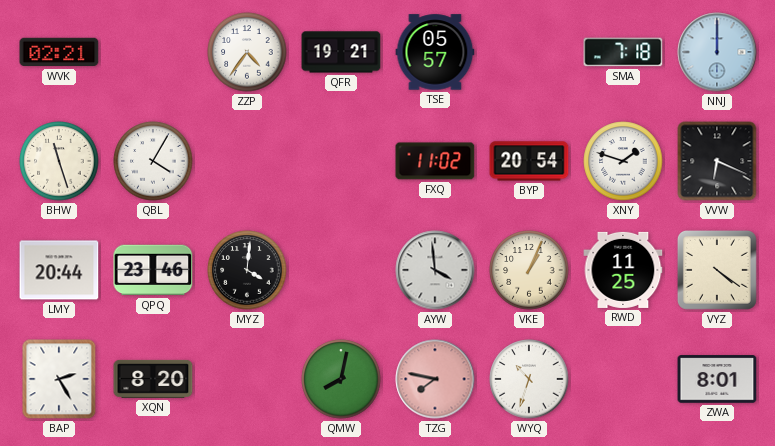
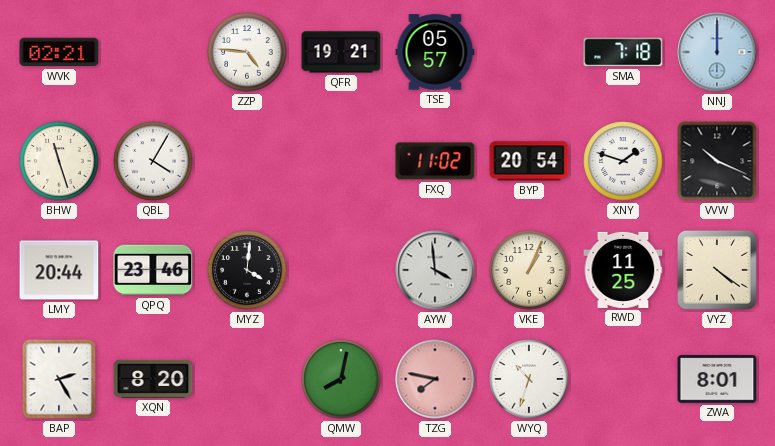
ZZP: 4:36 -> 4:46 (247, 52)
VVW: 6:19 -> 10:19 (717, 161)
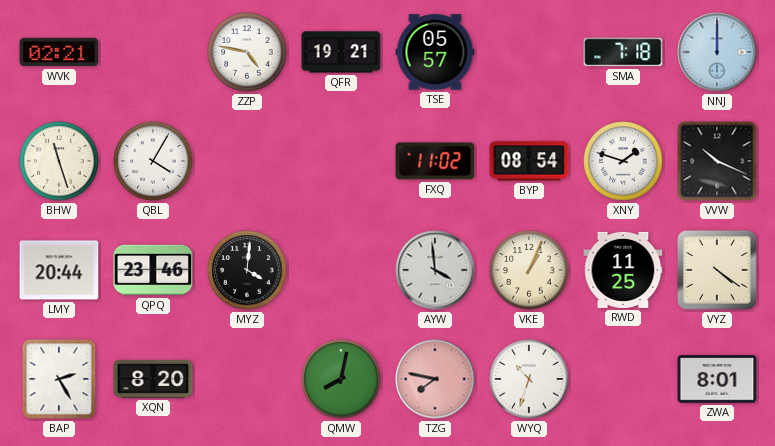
ZZP: 4:46 -> 4:47 (247, 52)
BYP: 20:54 -> 08:54 (529, 161)
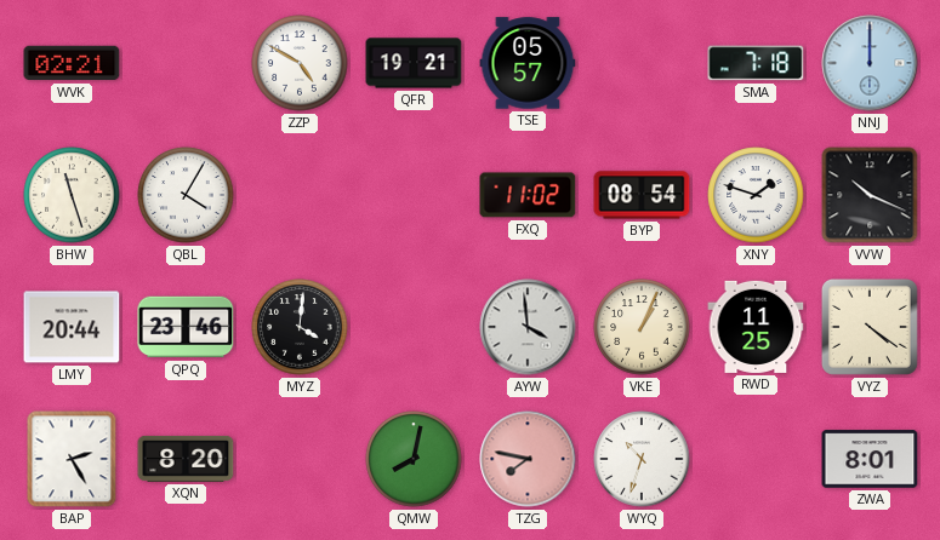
ZZP: 4:47 -> 4:50 (300, 63)
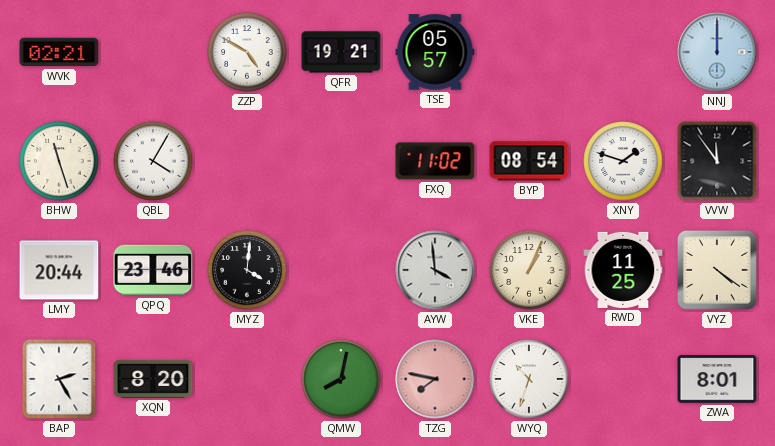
SMA: 7:18 -> none (756, 63)
VVW: 10:19 -> 11:54 (717, 161)
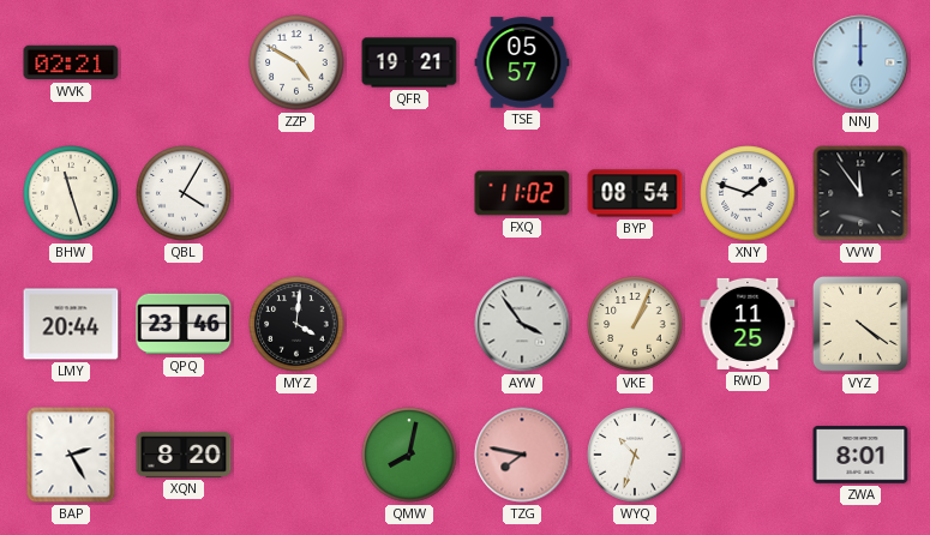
AYW: 3:59 -> 3:54 (522, 324)
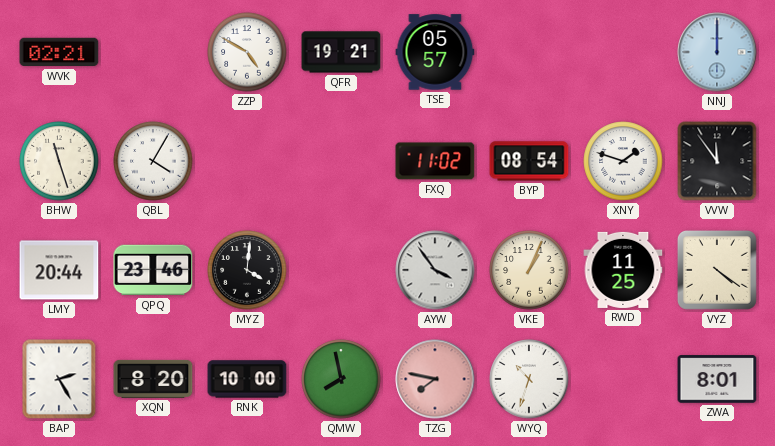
RNK: none -> 10:00 (247, 379)
QMW: 8:02 -> 7:58 (341, 379)
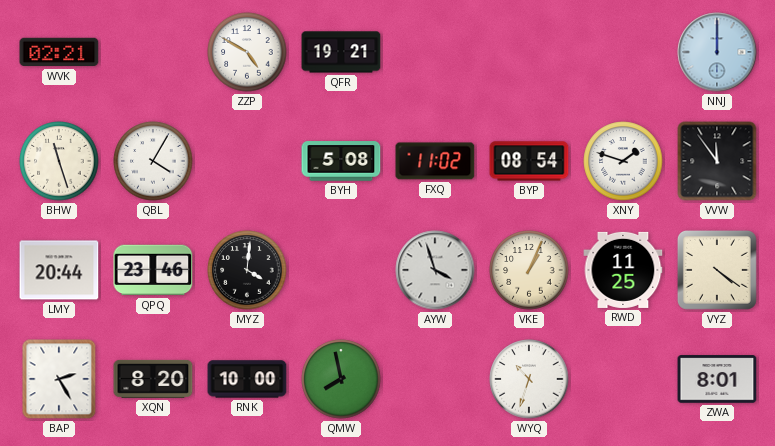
TSE: 05:57 -> none (435, 52)
BYH: none -> 5:08 (341, 161)
AYW: 3:54 -> 3:57 (435, 270)
TZG: 7:47 -> none (435, 379)
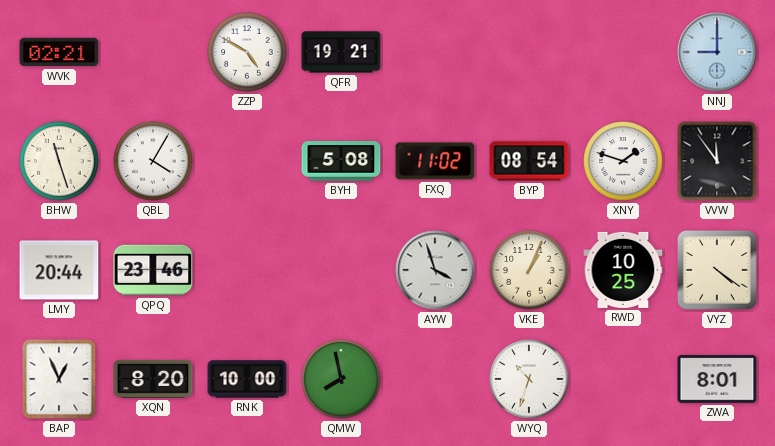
NNJ: 12:00 -> 9:00 (717, 52)
MYZ: 4:01 -> none (247, 270)
RWD: 11:25 -> 10:25 (623, 270)
BAP: 2:25 -> 12:56 (59, 379)
